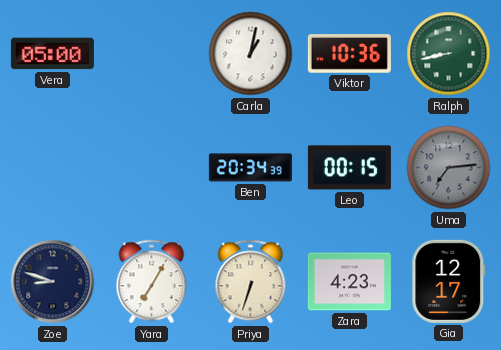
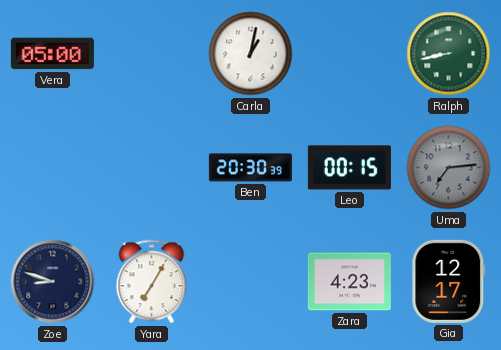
Viktor: 10:36 -> none (349, 54)
Ben: 20:34 -> 20:30 (250, 168)
Priya: 6:33 -> none (251, 282)
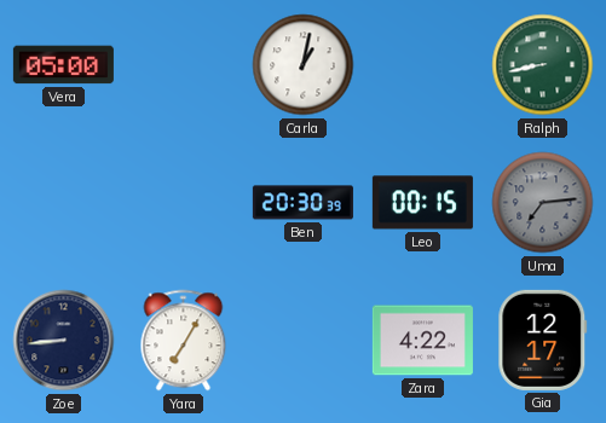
Zoe: 8:48 -> 8:44 (64, 341)
Zara: 4:23 -> 4:22 (422, 341)
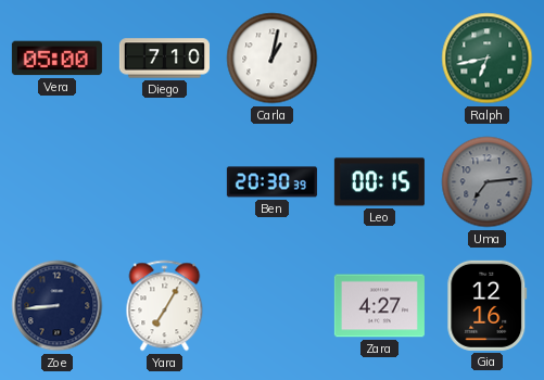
Diego: none -> 7:10 (164, 59)
Ralph: 8:43 -> 6:43 (488, 59)
Zara: 4:22 -> 4:27 (379, 306)
Gia: 12:17 -> 12:16 (488, 305)
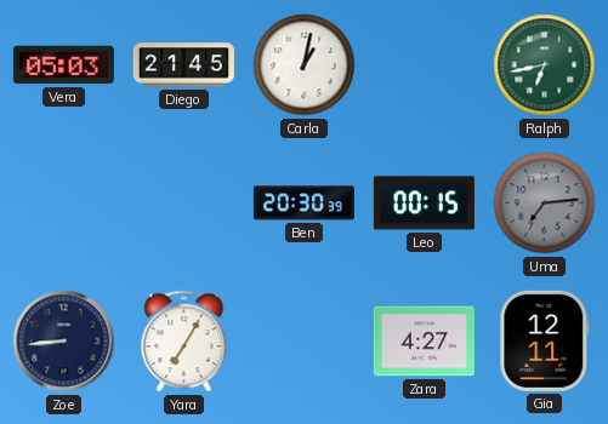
Vera: 05:00 -> 05:03 (63, 65)
Diego: 7:10 -> 21:45 (183, 65)
Gia: 12:16 -> 12:11 (545, 340)
